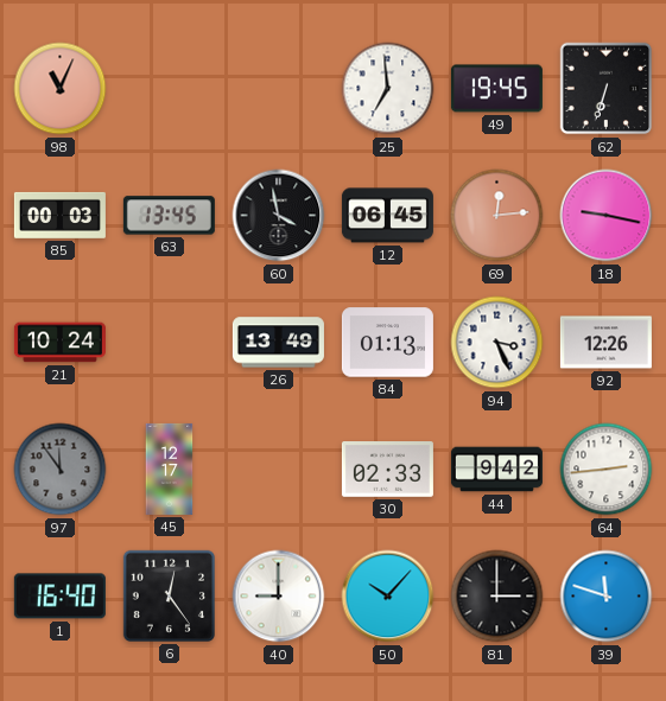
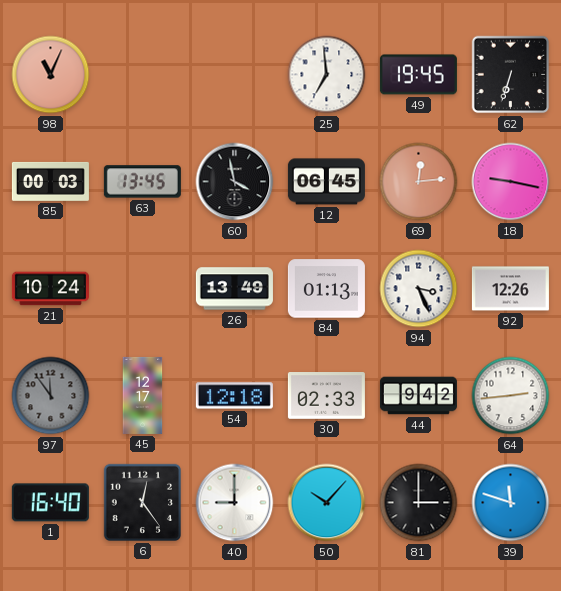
54: none -> 12:18 (234, 396)
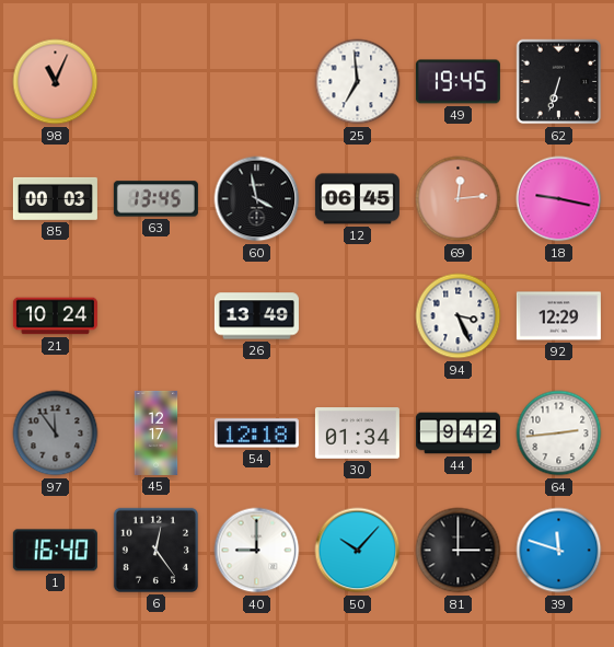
84: 01:13 -> none (326, 289)
92: 12:26 -> 12:29 (558, 316)
30: 02:33 -> 01:34 (357, 434)
